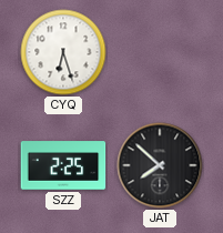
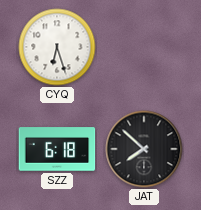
SZZ: 2:25 -> 6:18 (57, 149)
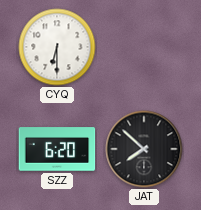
CYQ: 6:27 -> 6:30 (57, 47)
SZZ: 6:18 -> 6:20 (57, 149)
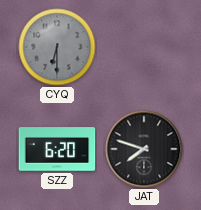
CYQ dial: white -> grey (57, 47)
JAT: 7:52 -> 7:48 (144, 149)
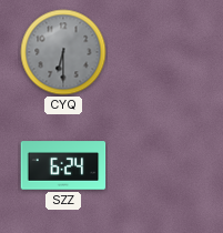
SZZ: 6:20 -> 6:24 (63, 165)
JAT: 7:48 -> none (144, 149)
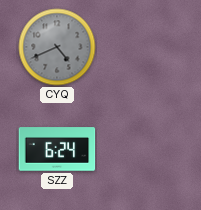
CYQ: 6:30 -> 4:41 (57, 47)
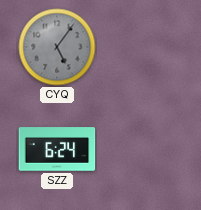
CYQ: 4:41 -> 5:06 (57, 47)
